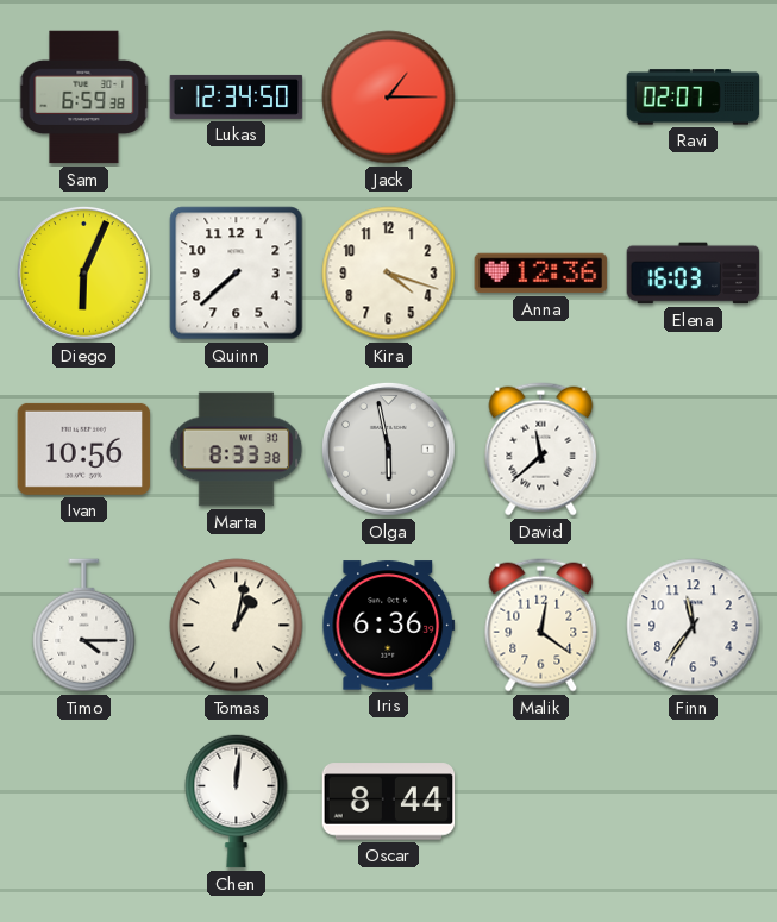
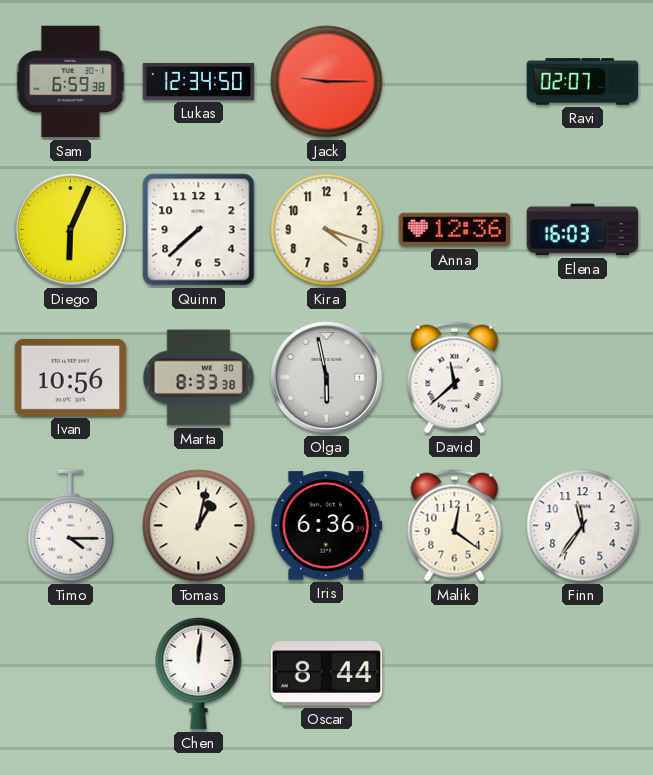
Jack: 1:15 -> 9:15 (327, 82)
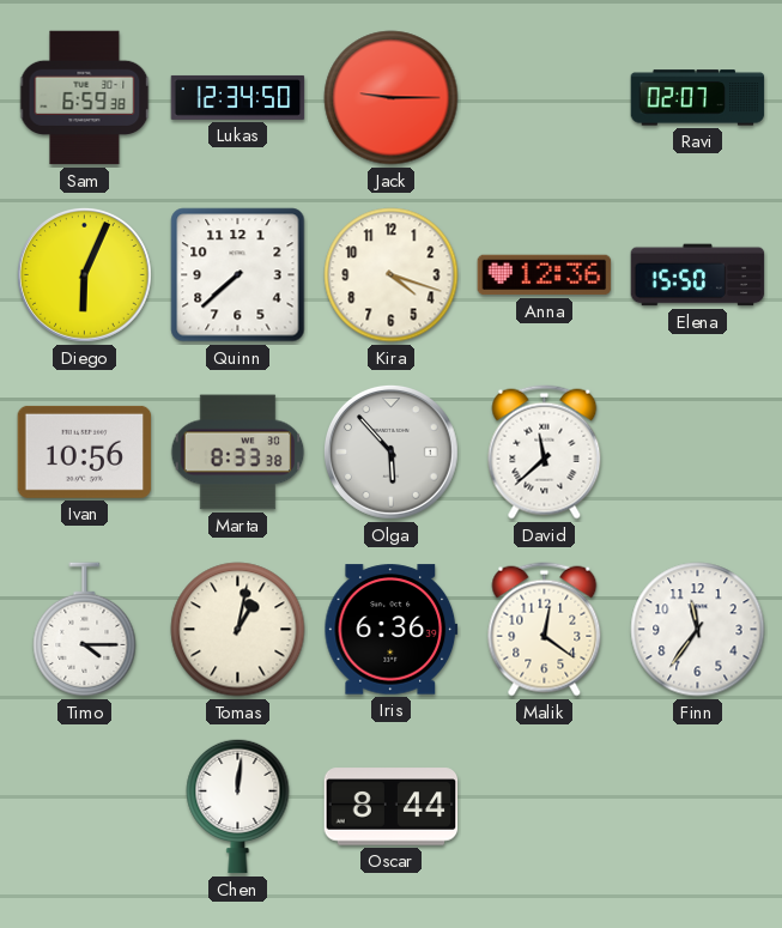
Elena: 16:03 -> 15:50 (698, 275)
Olga: 5:58 -> 5:53 (390, 451)
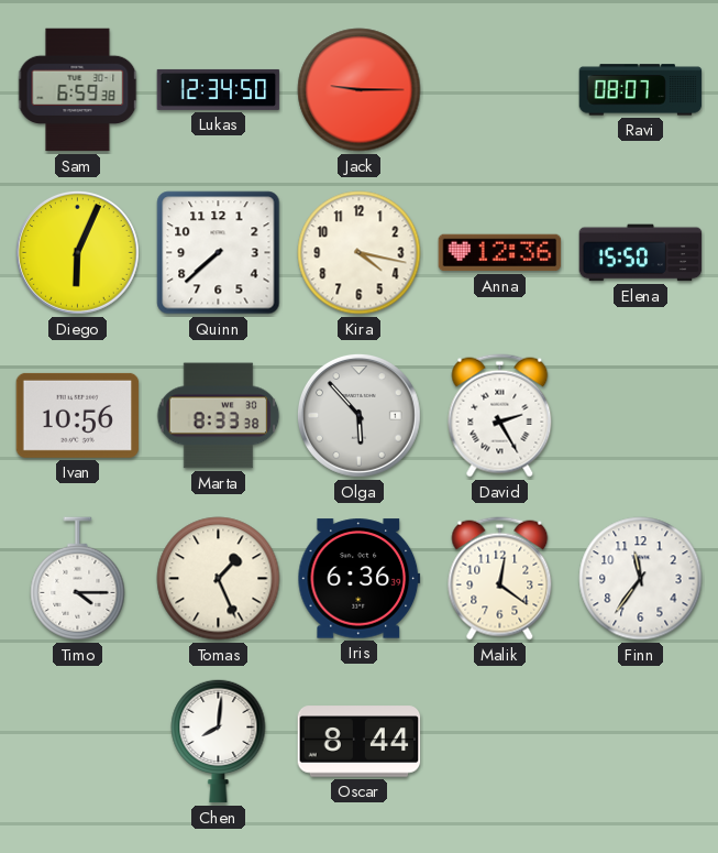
Ravi: 02:07 -> 08:07 (641, 90)
Kira: 4:18 -> 4:17 (360, 253)
David: 11:38 -> 2:25 (500, 416)
Tomas: 1:02 -> 1:26 (219, 579)
Chen: 12:01 -> 8:01 (219, 741)
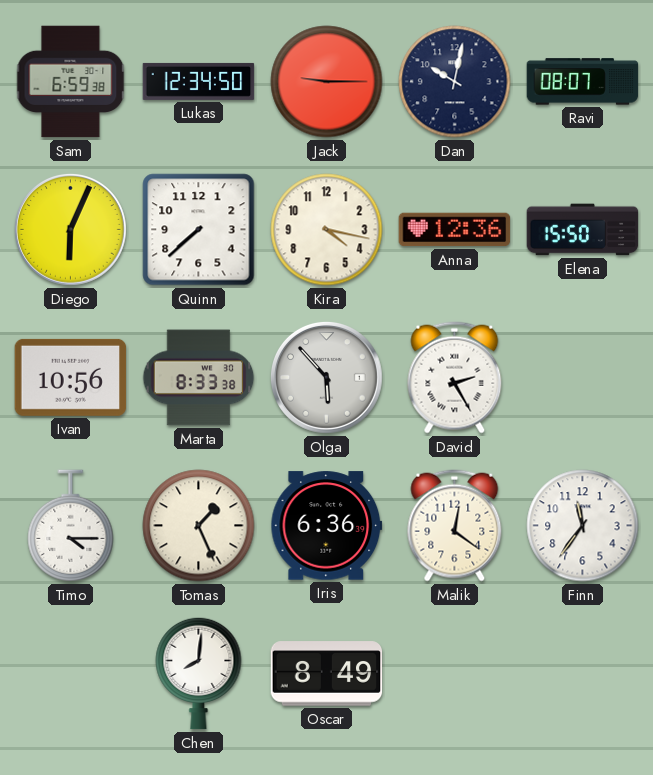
Dan: none -> 10:02 (455, 82)
Oscar: 8:44 -> 8:49 (327, 674)
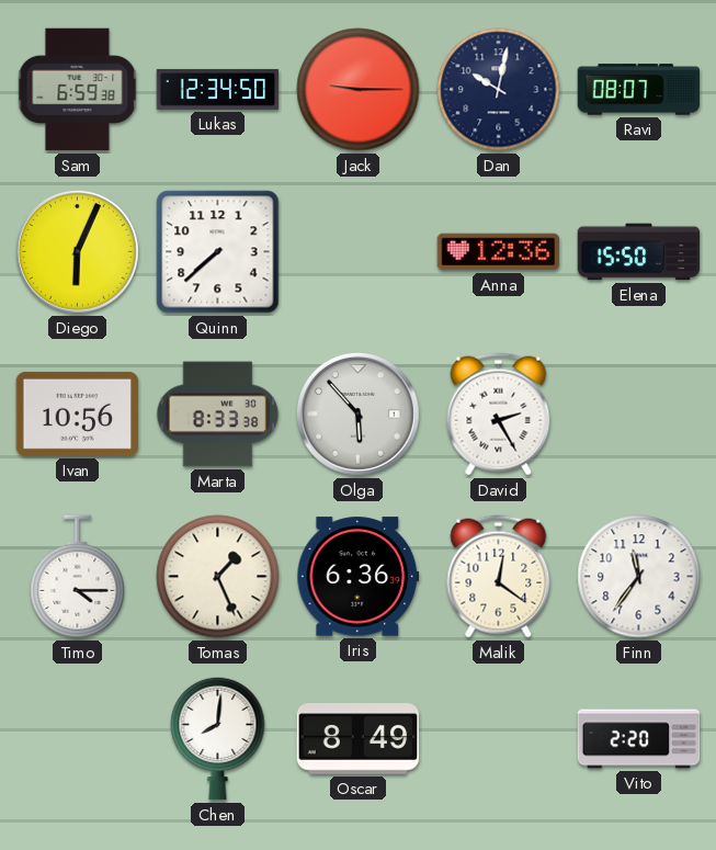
Kira: 4:17 -> none (327, 230)
Vito: none -> 2:20 (639, 739)
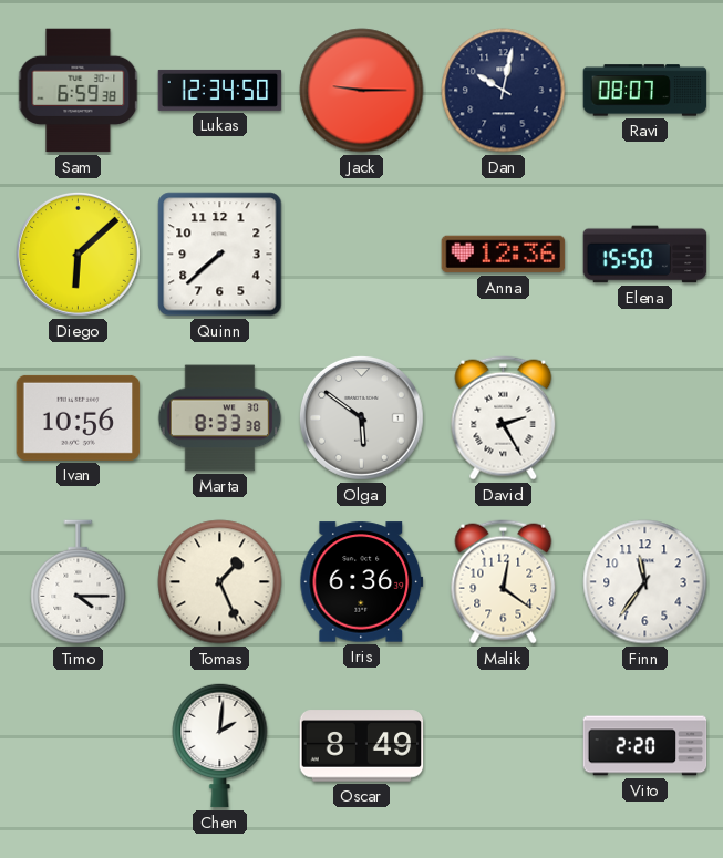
Diego: 6:04 -> 6:08 (78, 254)
Olga: 5:53 -> 5:51 (361, 417)
Chen: 8:01 -> 2:01 (220, 745)
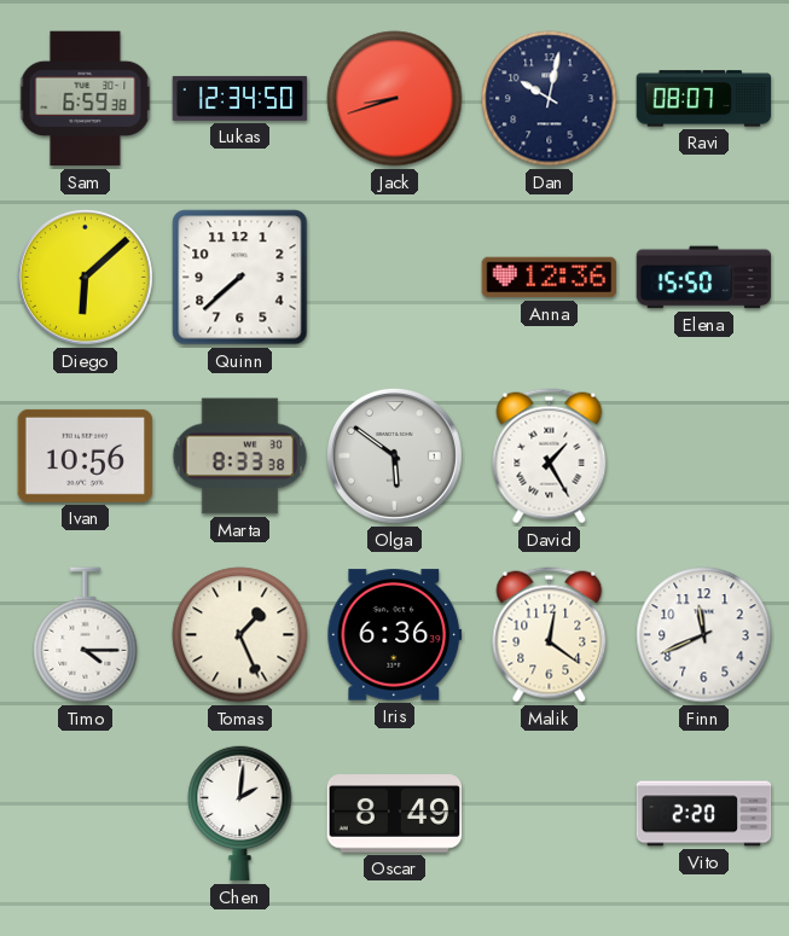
Jack: 9:15 -> 8:42 (395, 99)
David: 2:25 -> 1:25 (550, 457)
Finn: 11:36 -> 11:41 (704, 635)
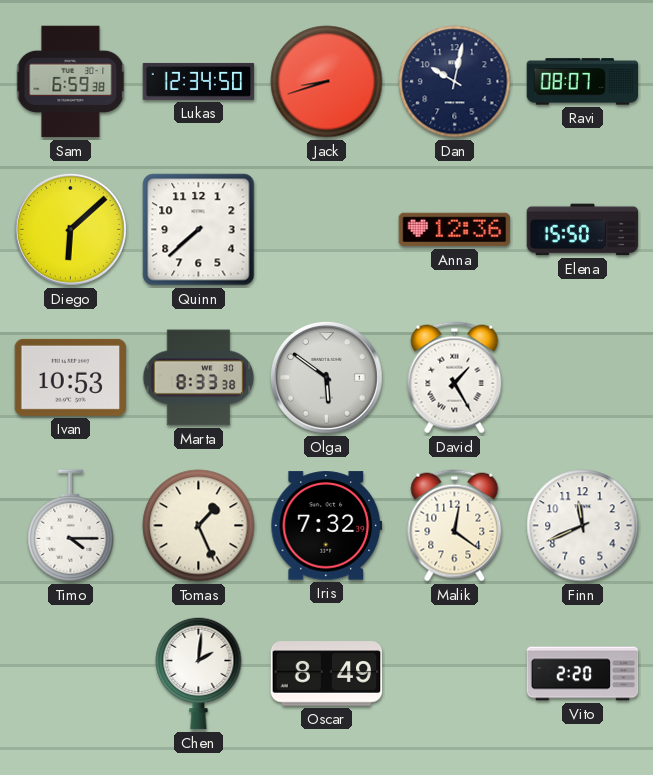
Ivan: 10:56 -> 10:53 (71, 377)
Iris: 6:36 -> 7:32 (327, 526)
